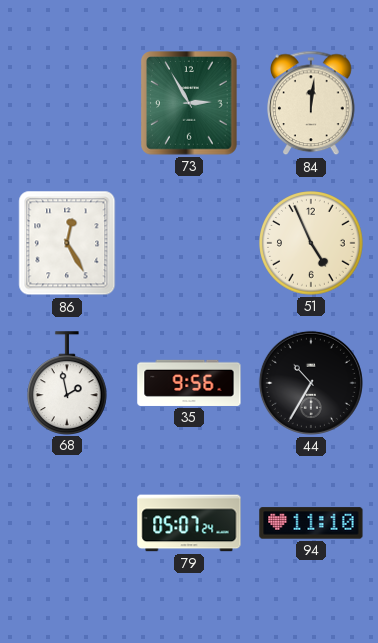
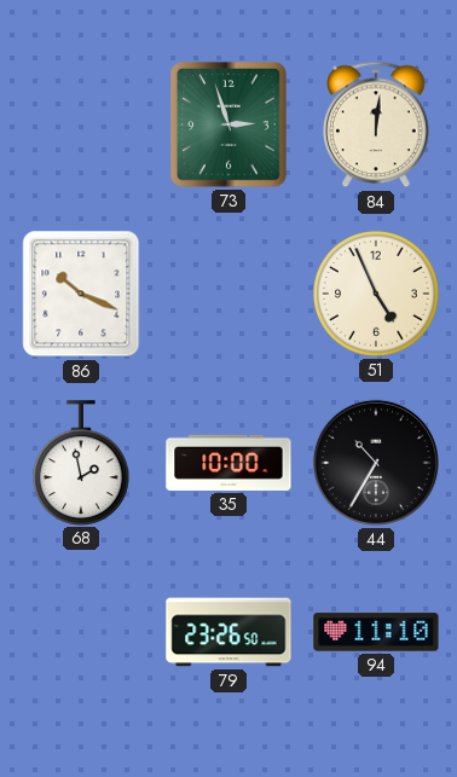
73: 2:55 -> 2:57 (230, 124)
86: 12:25 -> 10:19 (81, 294)
35: 9:56 -> 10:00 (228, 463)
79: 05:07 -> 23:26 (228, 632)
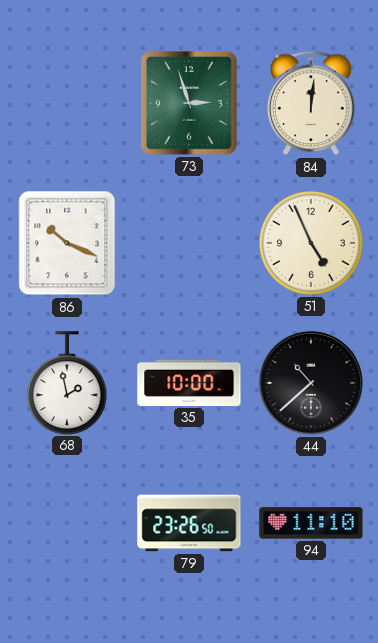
44: 10:35 -> 10:38 (311, 383)
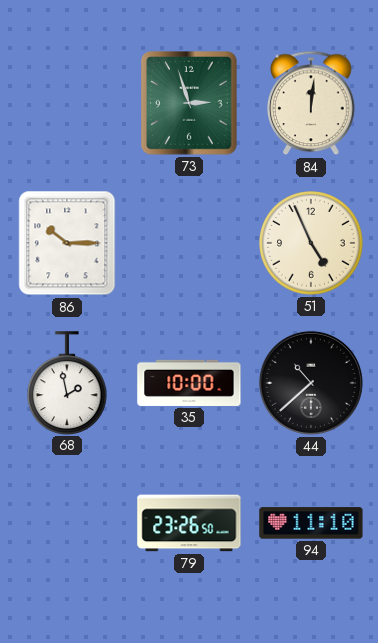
86: 10:19 -> 10:15 (67, 243)
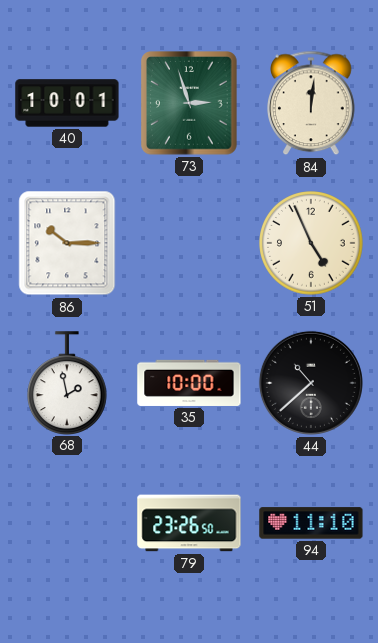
40: none -> 10:01 (67, 103)
